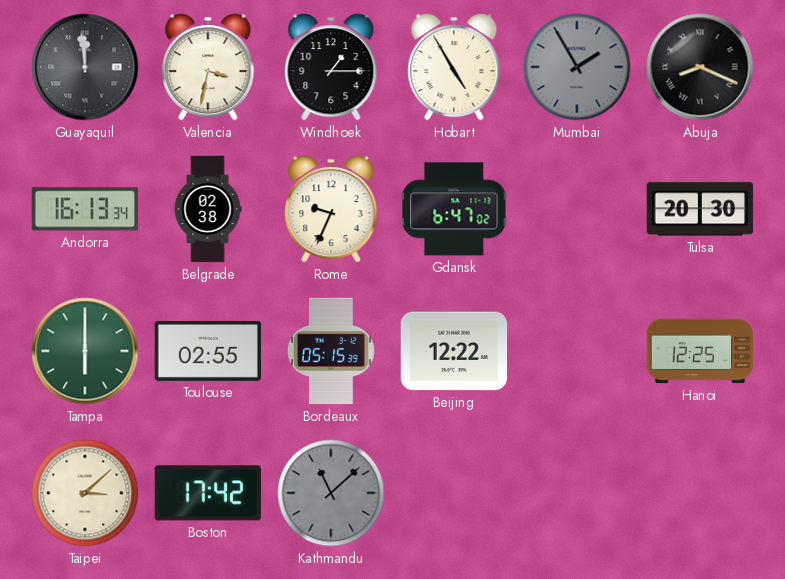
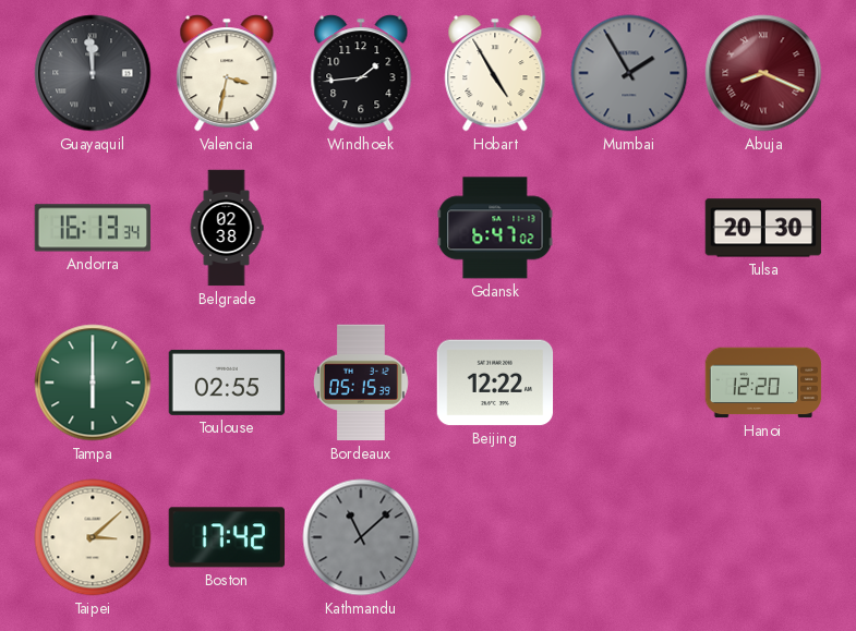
Windhoek: 1:15 -> 1:44 (361, 73)
Abuja dial: black -> burgundy (763, 73)
Rome: 9:34 -> none (331, 209)
Hanoi: 12:25 -> 12:20 (763, 383)
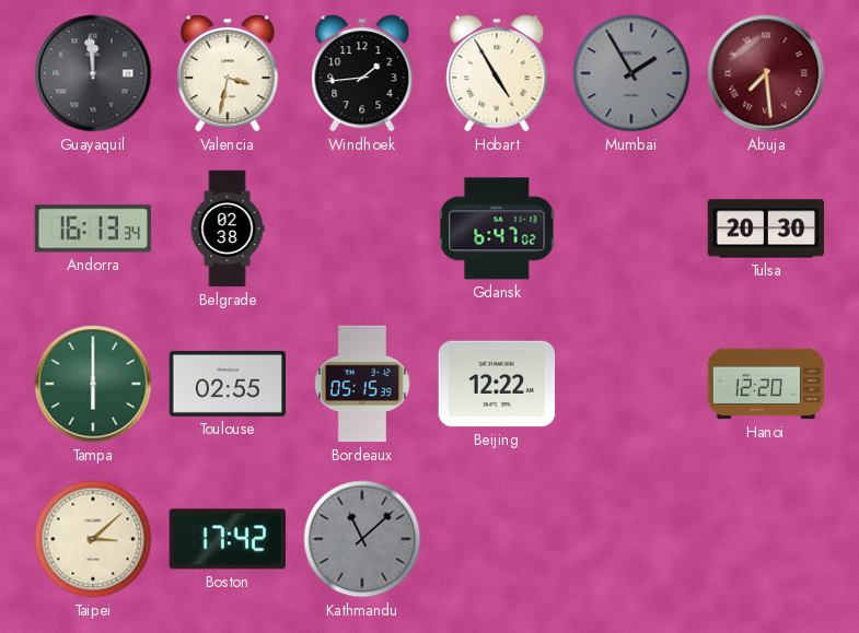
Abuja: 8:19 -> 7:29 (766, 73)
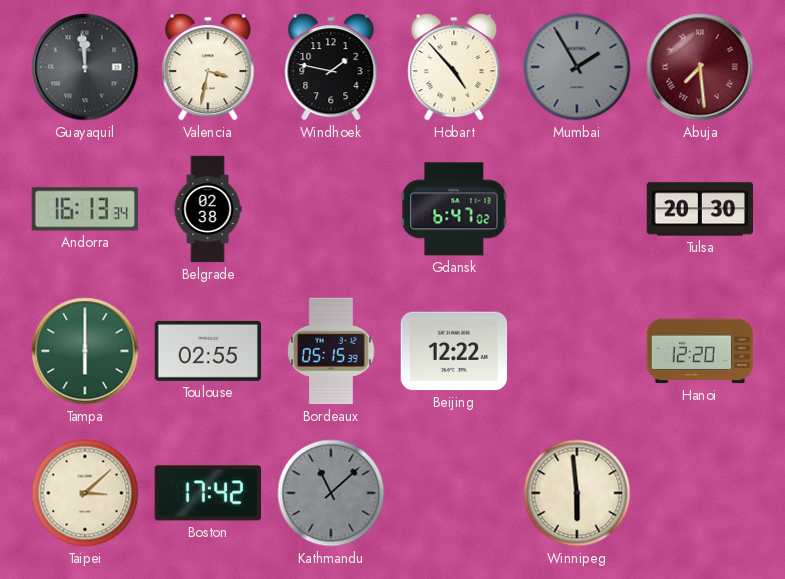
Windhoek: 1:44 -> 1:47 (331, 67)
Hobart: 4:55 -> 4:53 (454, 67)
Winnipeg: none -> 5:59 (577, 493)
